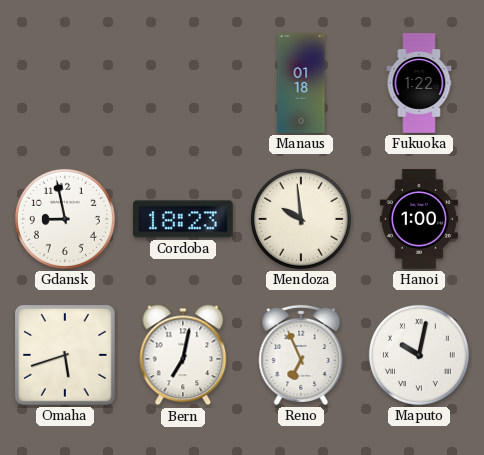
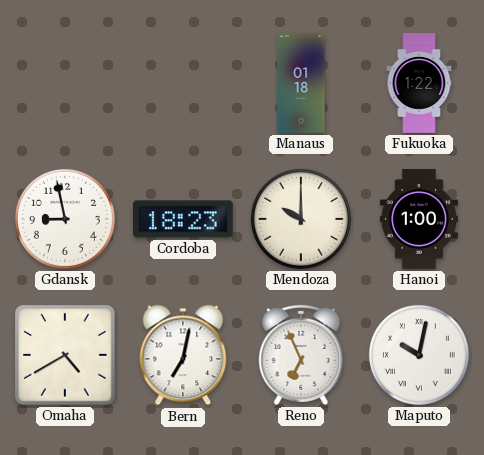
Mendoza: 9:59 -> 10:00 (301, 219)
Omaha: 5:42 -> 4:40 (66, 356)
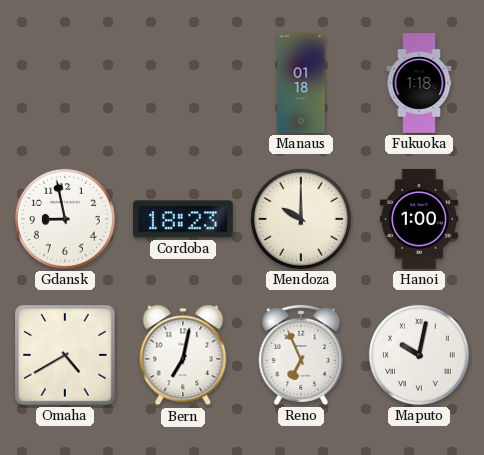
Fukuoka: 1:22 -> 1:18 (419, 83)
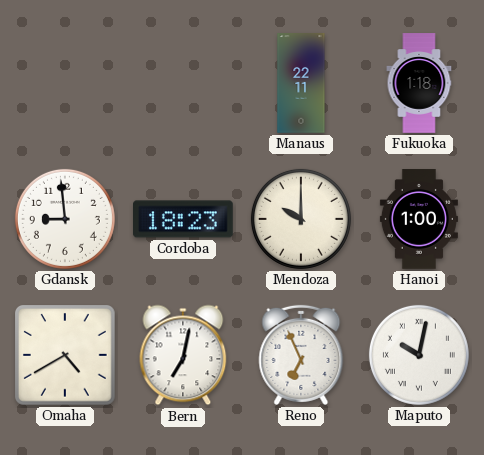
Manaus: 01:18 -> 22:11 (301, 83)
Gdansk: 8:58 -> 8:59 (65, 219)
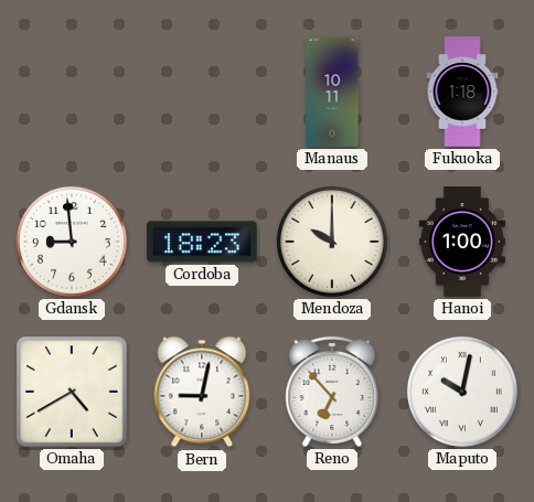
Manaus: 22:11 -> 10:11 (332, 92)
Bern: 7:02 -> 9:02 (202, 392)
Reno: 6:56 -> 6:53 (332, 392)
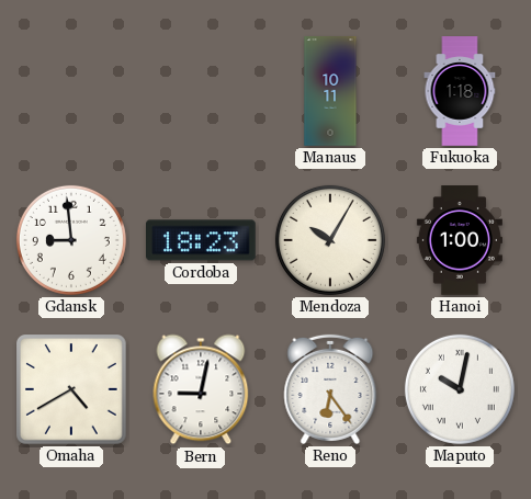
Mendoza: 10:00 -> 10:05 (330, 240)
Reno: 6:53 -> 6:24 (330, 389)
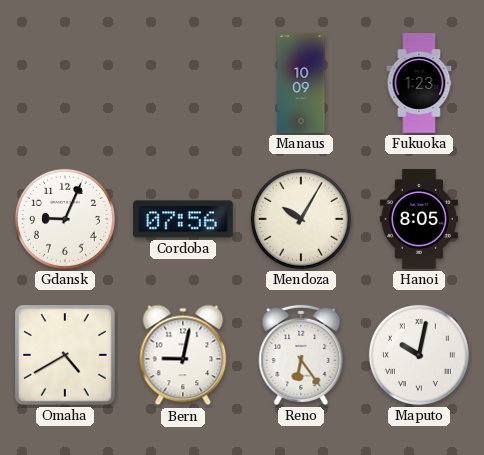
Manaus: 10:11 -> 10:09 (301, 83)
Fukuoka: 1:18 -> 1:23 (419, 83)
Gdansk: 8:59 -> 9:04 (65, 219)
Cordoba: 18:23 -> 07:56 (184, 219)
Hanoi: 1:00 -> 8:05 (419, 219)
